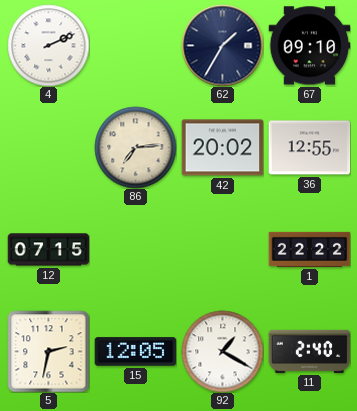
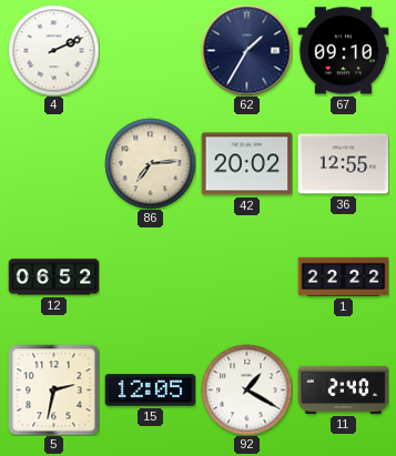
12: 07:15 -> 06:52 (53, 277)
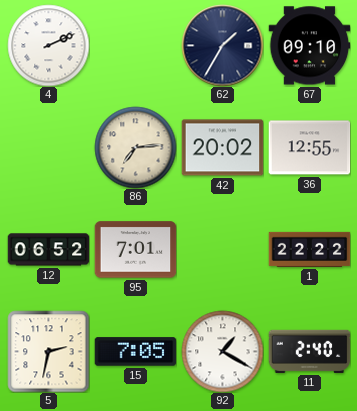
95: none -> 7:01 (135, 250)
15: 12:05 -> 7:05 (135, 352)
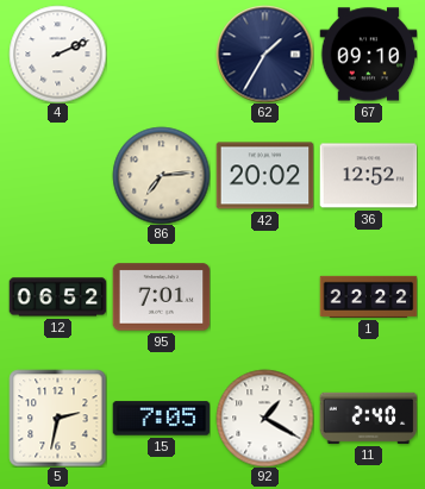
36: 12:55 -> 12:52 (368, 176)
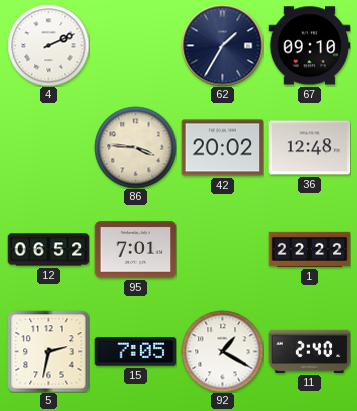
86: 7:14 -> 3:46 (135, 147)
36: 12:52 -> 12:48 (309, 148)
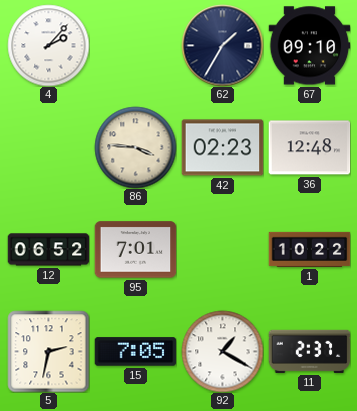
4: 2:11 -> 2:07 (48, 45)
42: 20:02 -> 02:23 (222, 148)
1: 22:22 -> 10:22 (309, 249)
11: 2:40 -> 2:37 (309, 351)
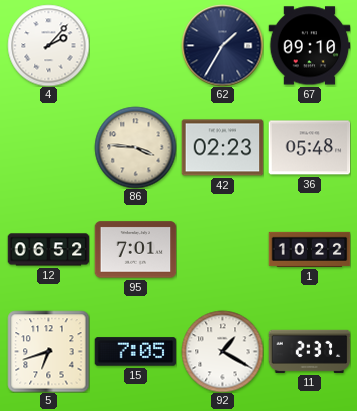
36: 12:48 -> 05:48 (309, 148)
5: 2:32 -> 6:42 (48, 351)
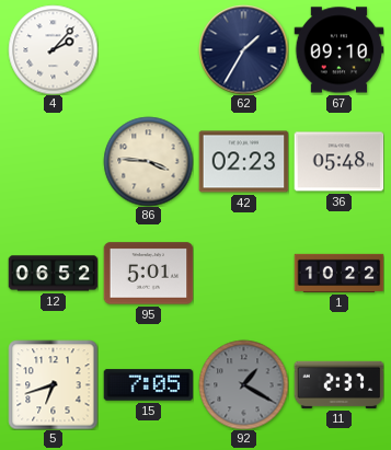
95: 7:01 -> 5:01 (148, 274)
92 dial: white -> grey (243, 384)
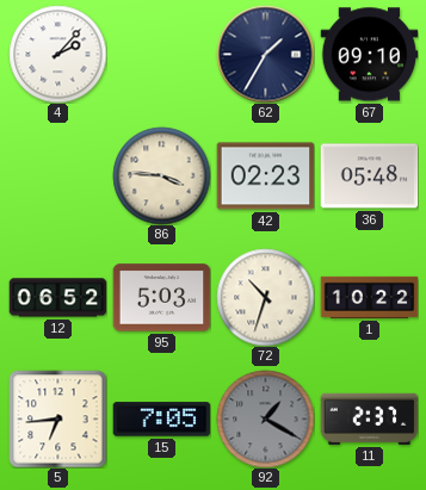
95: 5:01 -> 5:03 (161, 298)
72: none -> 10:33 (265, 297)
5: 6:42 -> 6:44 (57, 418)
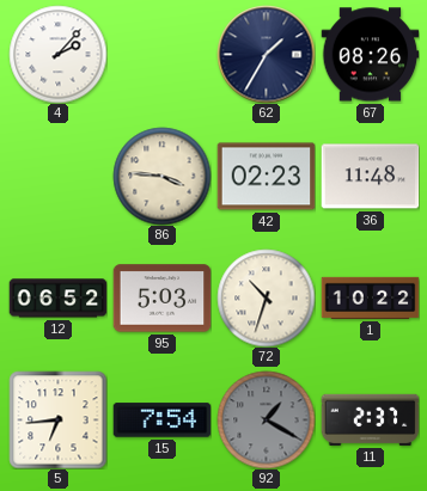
67: 09:10 -> 08:26 (370, 55)
36: 05:48 -> 11:48 (370, 177)
15: 7:05 -> 7:54 (161, 421)
